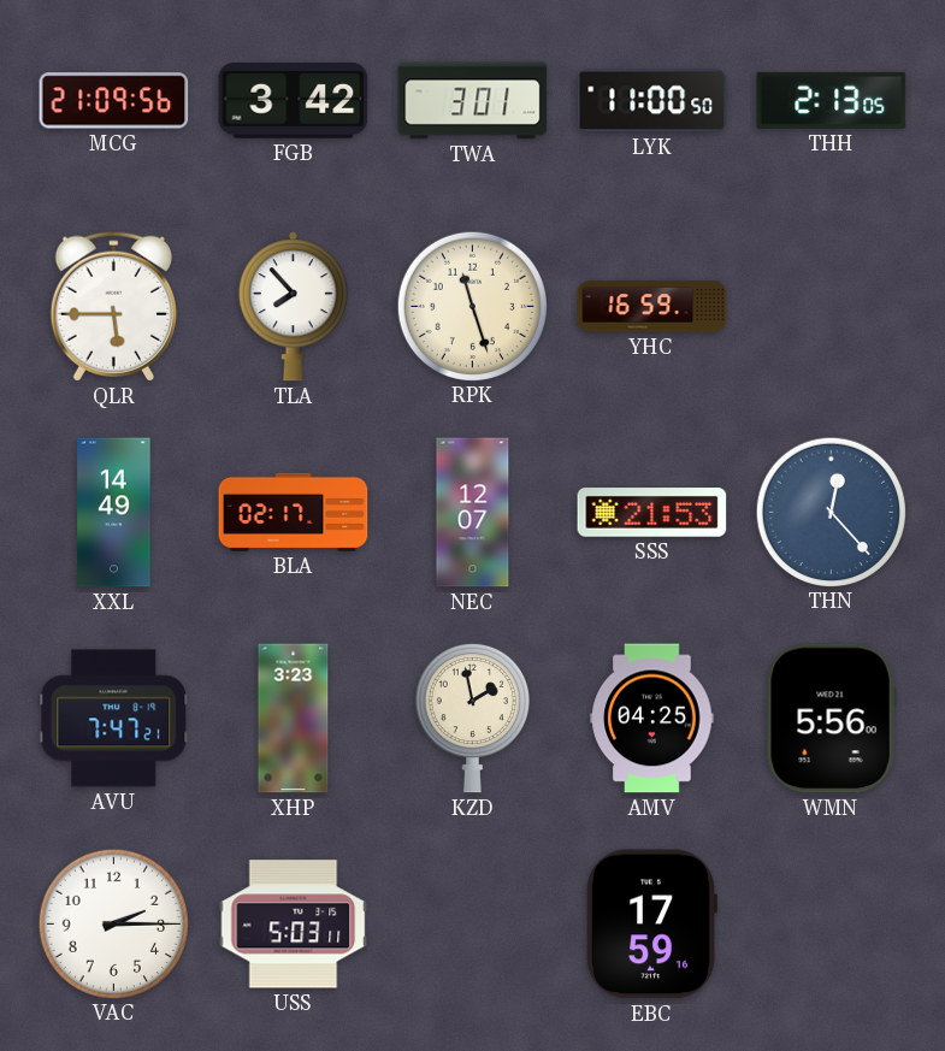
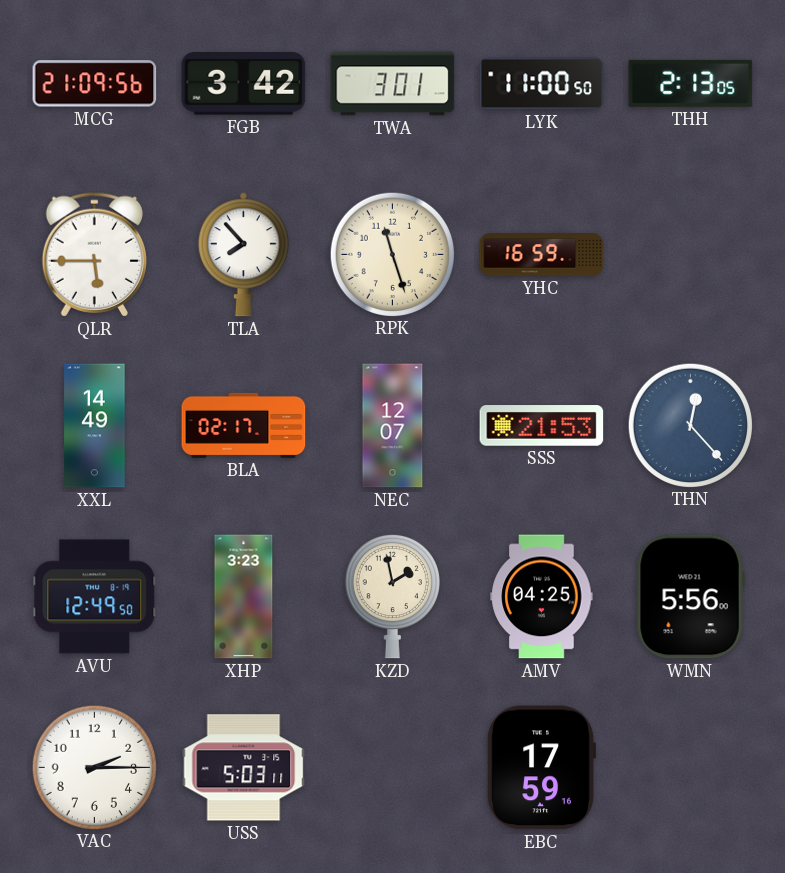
AVU: 7:47 -> 12:49 (95, 597)
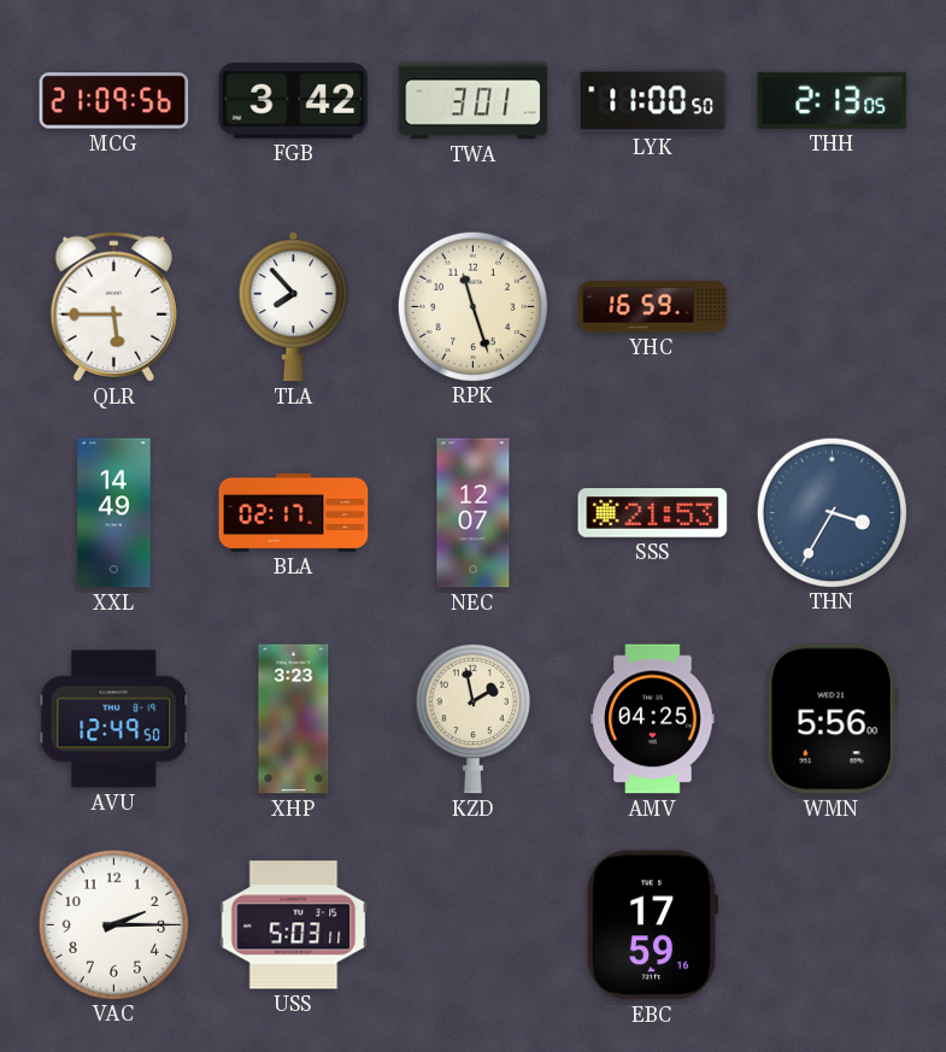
THN: 12:23 -> 3:35 (832, 512)
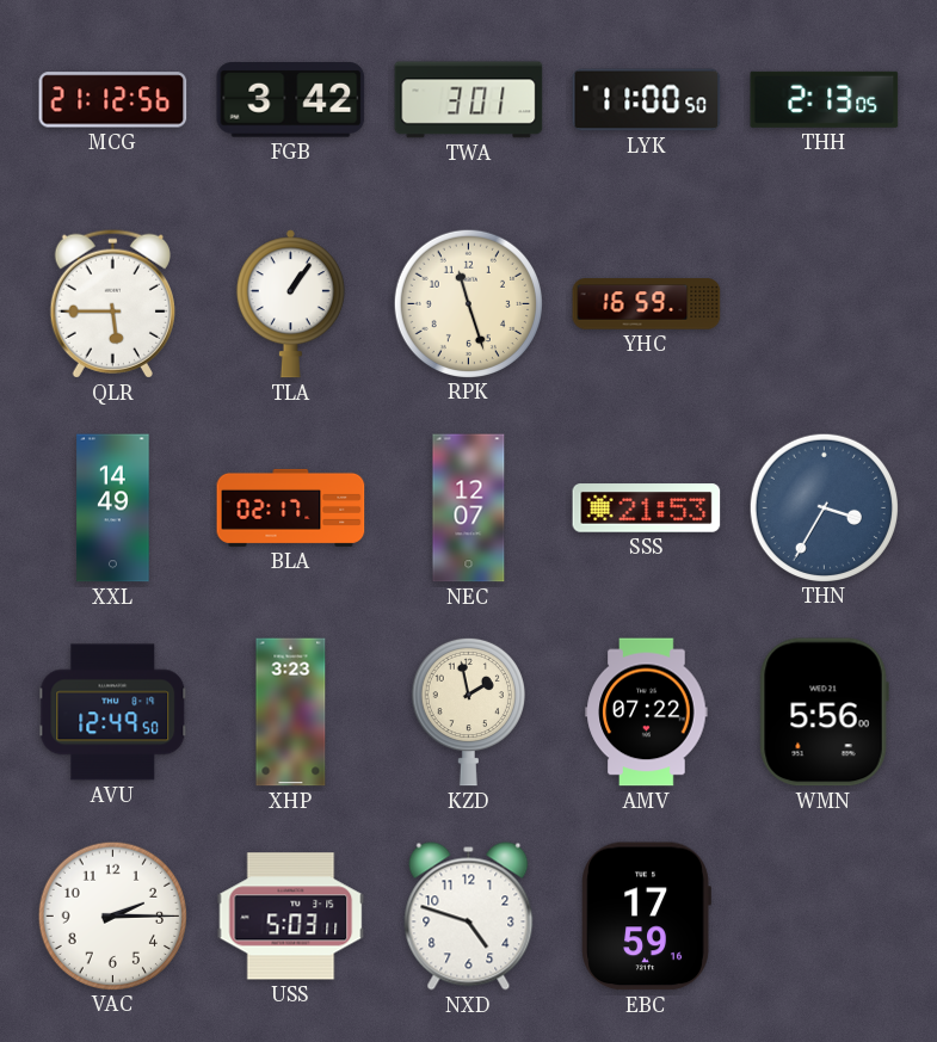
MCG: 21:09 -> 21:12 (113, 100)
TLA: 7:53 -> 1:06 (290, 304)
AMV: 04:25 -> 07:22 (647, 713)
NXD: none -> 4:48 (469, 917)
